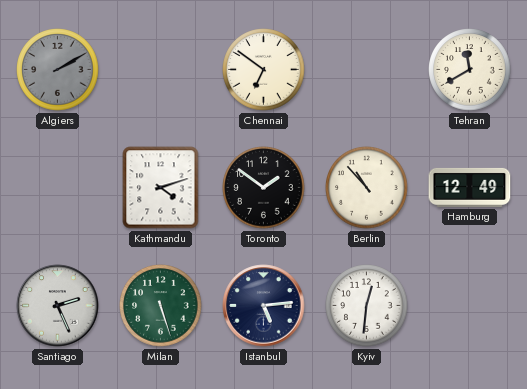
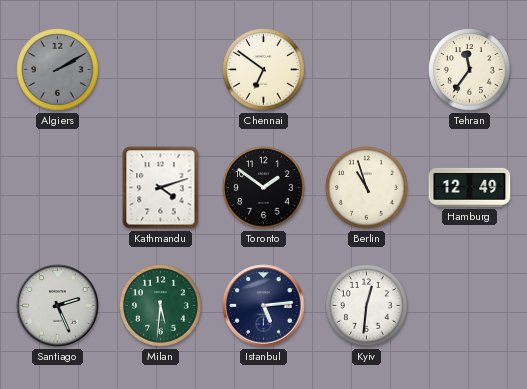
Tehran: 11:40 -> 11:36 (470, 70)
Berlin: 10:53 -> 10:57 (367, 188)
Milan: 5:27 -> 5:31 (161, 306)
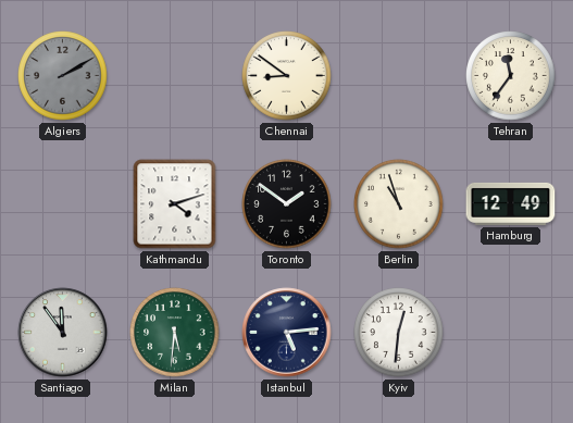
Chennai: 6:51 -> 8:51 (287, 76)
Santiago: 2:26 -> 11:54 (63, 333)
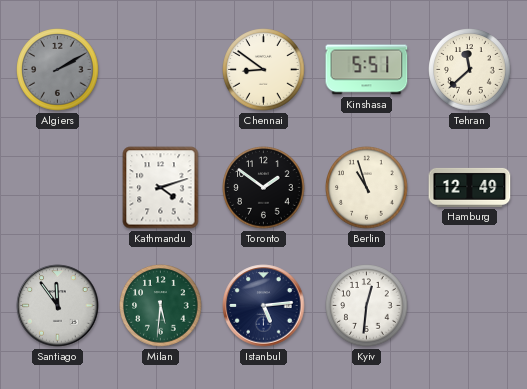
Kinshasa: none -> 5:51 (367, 70)
Tehran: 11:36 -> 11:38 (470, 70)
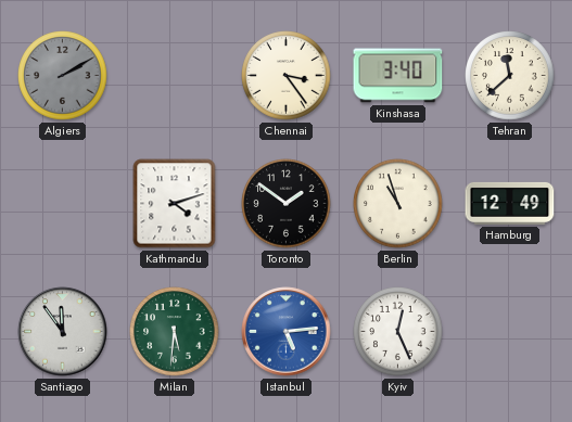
Chennai: 8:51 -> 3:24 (287, 76)
Kinshasa: 5:51 -> 3:40 (398, 76)
Istanbul dial: navy -> blue (287, 332)
Kyiv: 12:31 -> 12:26 (398, 332)
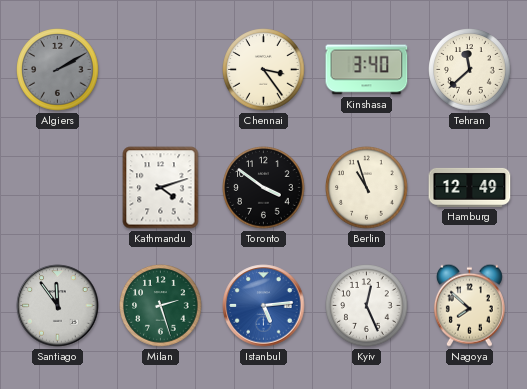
Toronto: 1:51 -> 3:51 (264, 188)
Milan: 5:31 -> 2:27 (161, 306)
Nagoya: none -> 7:52 (469, 305)
